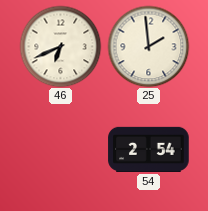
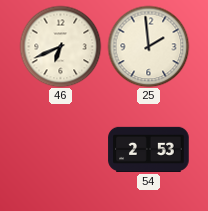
54: 2:54 -> 2:53 (149, 149)
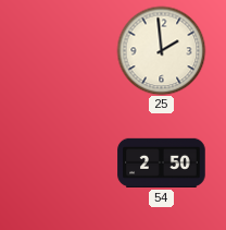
46: 6:41 -> none (60, 46)
54: 2:53 -> 2:50 (162, 162)
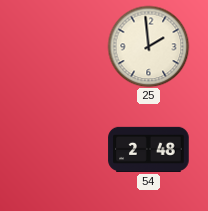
54: 2:50 -> 2:48 (149, 149)
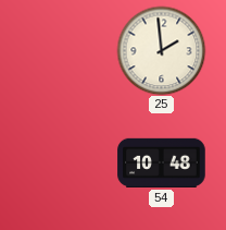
54: 2:48 -> 10:48 (162, 162)
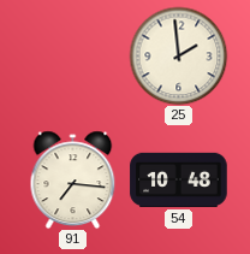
91: none -> 7:16 (73, 179)
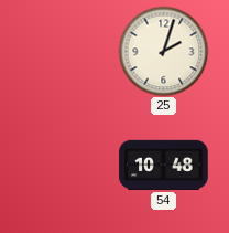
25: 1:59 -> 2:03 (163, 51)
91: 7:16 -> none (73, 179)
